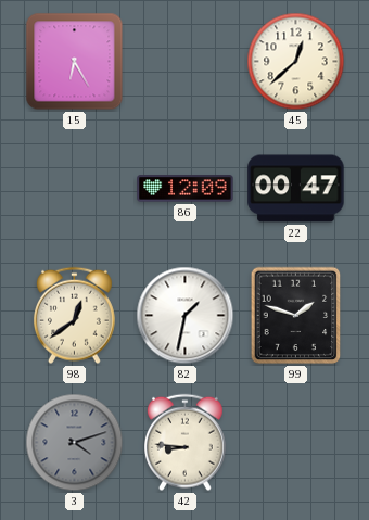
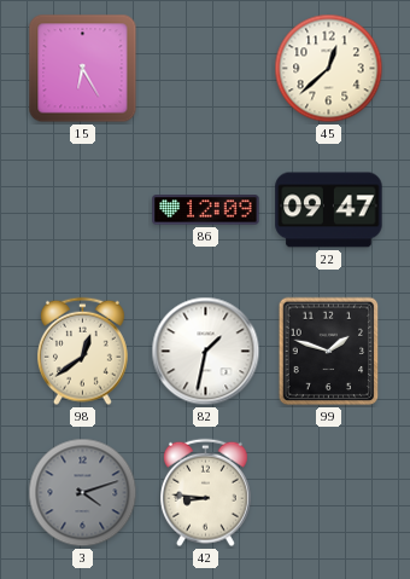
22: 00:47 -> 09:47 (329, 210)
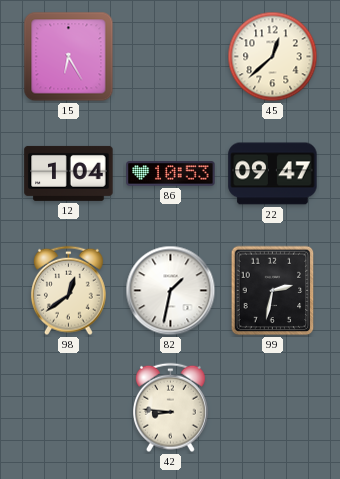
12: none -> 1:04 (69, 173)
86: 12:09 -> 10:53 (171, 174)
99: 1:48 -> 2:32 (273, 291)
3: 4:12 -> none (83, 493)
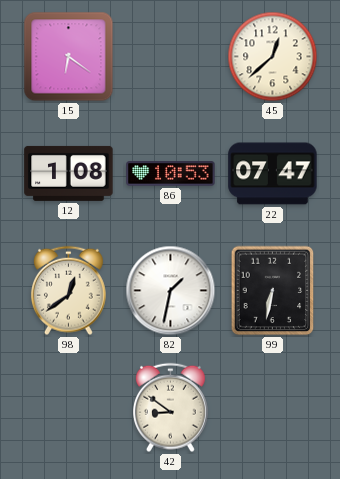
15: 6:25 -> 6:21 (69, 57)
12: 1:04 -> 1:08 (69, 173)
22: 09:47 -> 07:47 (273, 174)
99: 2:32 -> 6:32 (273, 291)
42: 8:46 -> 8:51 (170, 408)
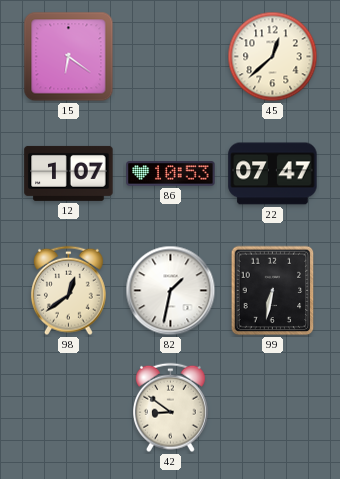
12: 1:08 -> 1:07 (69, 173)
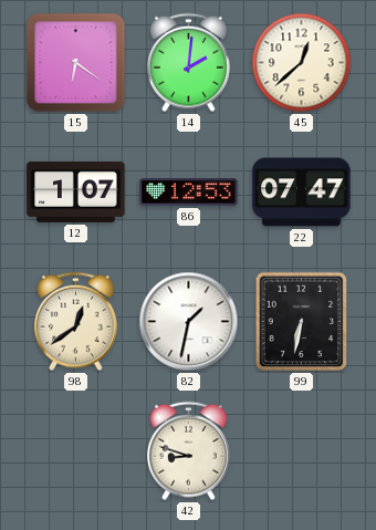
14: none -> 2:01 (188, 63)
86: 10:53 -> 12:53 (189, 193)
42: 8:51 -> 8:48 (188, 451)
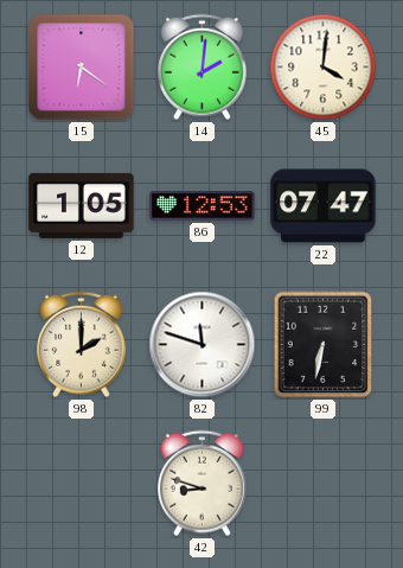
45: 12:38 -> 4:01 (324, 68)
12: 1:07 -> 1:05 (82, 205)
98: 12:39 -> 2:00 (81, 345)
82: 1:32 -> 11:48 (203, 345)
